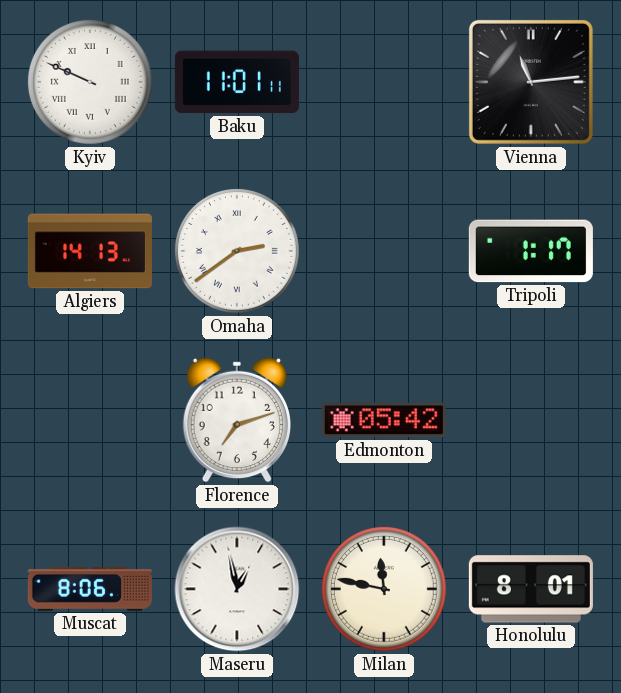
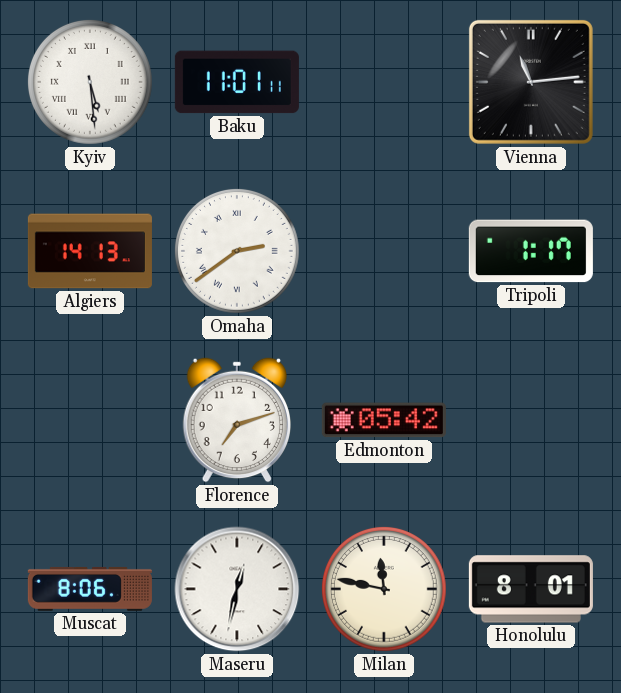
Kyiv: 9:49 -> 5:29 (90, 82)
Maseru: 12:58 -> 12:32 (237, 589)
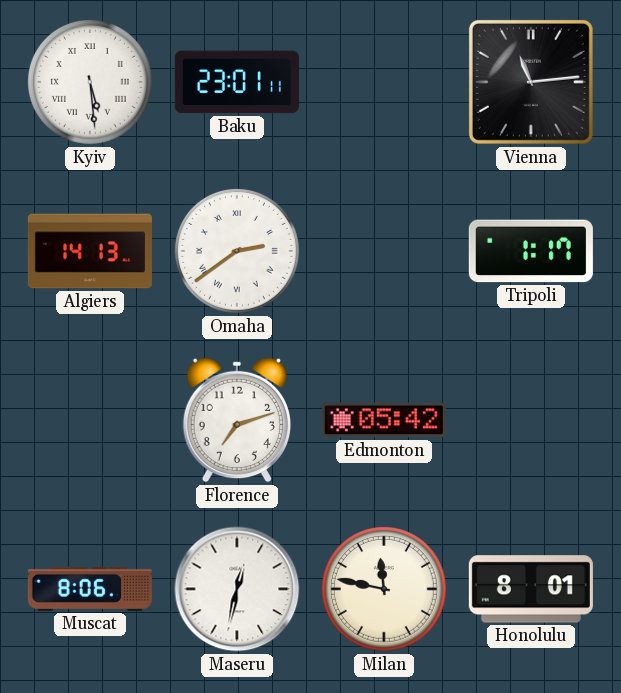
Baku: 11:01 -> 23:01 (237, 82)
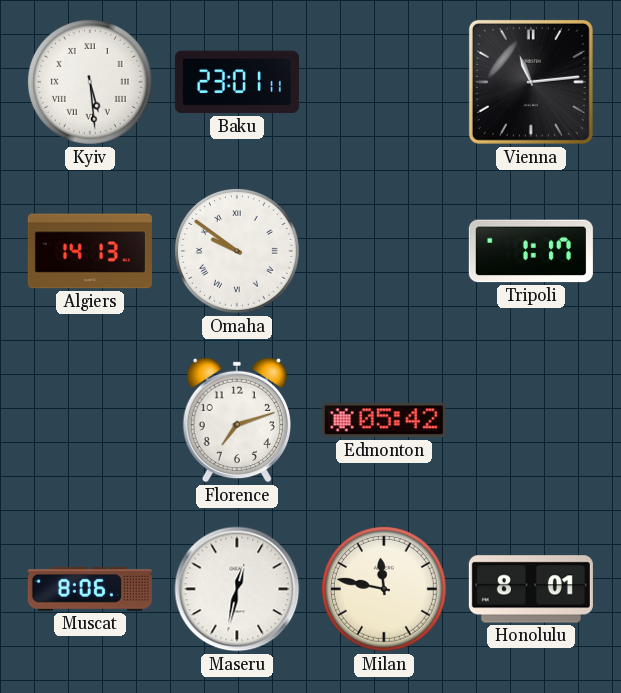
Omaha: 2:39 -> 9:51 (237, 251)
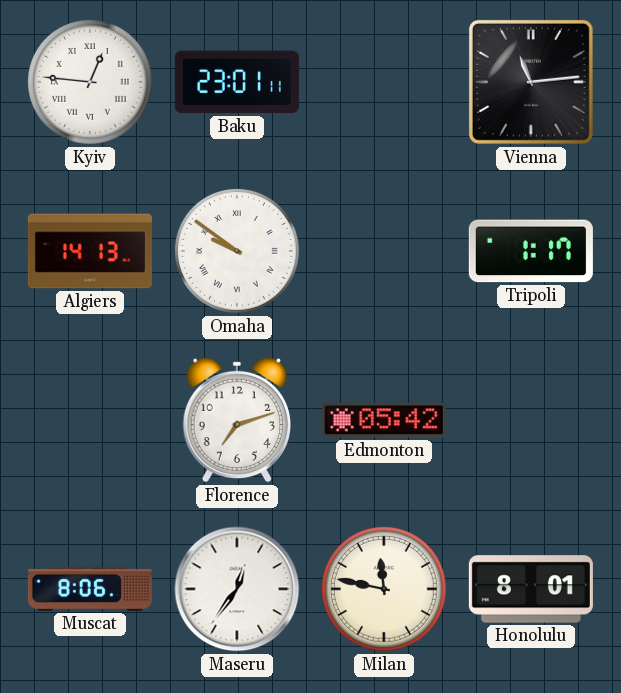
Kyiv: 5:29 -> 12:46 (90, 82)
Maseru: 12:32 -> 12:36 (237, 589)
